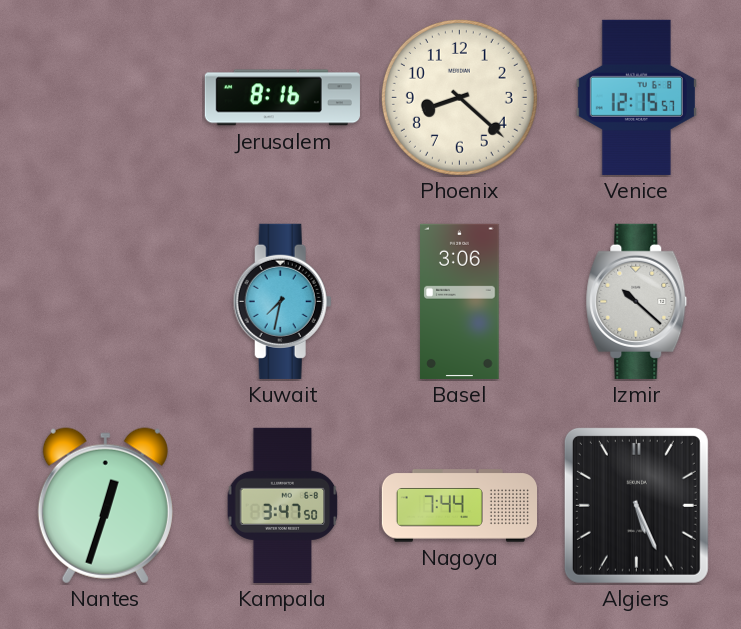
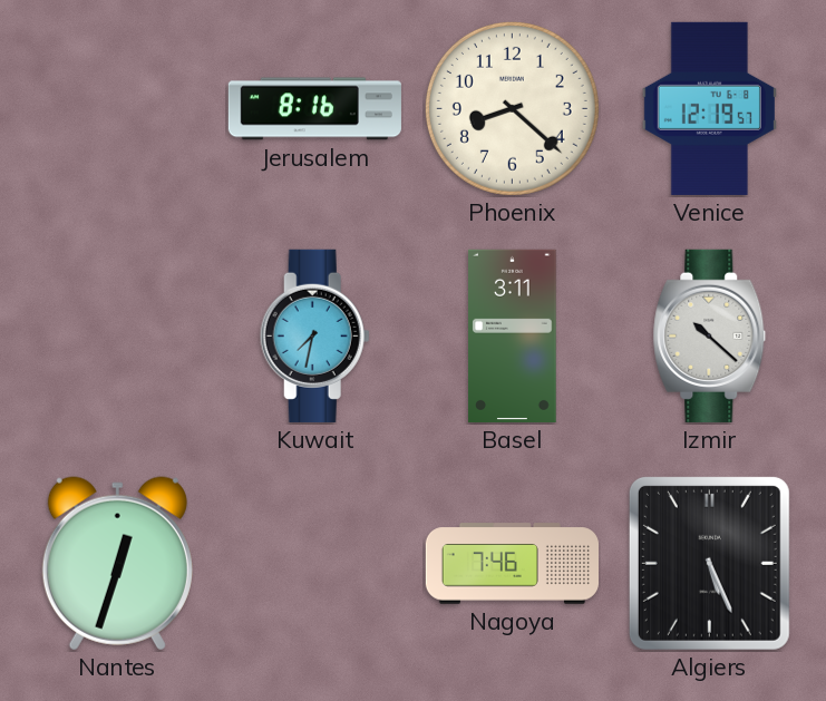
Venice: 12:15 -> 12:19 (709, 108)
Basel: 3:06 -> 3:11 (513, 335)
Kampala: 3:47 -> none (283, 505)
Nagoya: 7:44 -> 7:46 (512, 564)
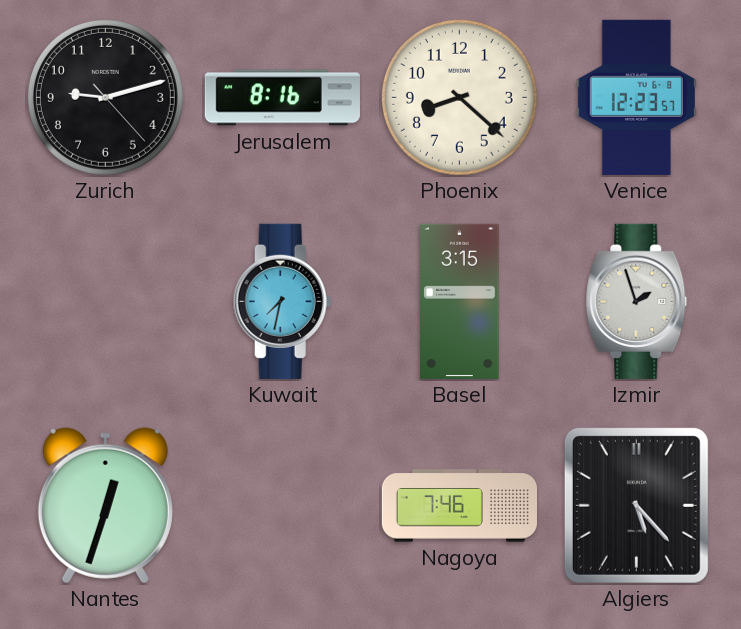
Zurich: none -> 9:12 (105, 97)
Venice: 12:19 -> 12:23 (636, 97)
Basel: 3:11 -> 3:15 (460, 301)
Izmir: 10:22 -> 1:57 (637, 301)
Algiers: 5:26 -> 5:23 (636, 505)
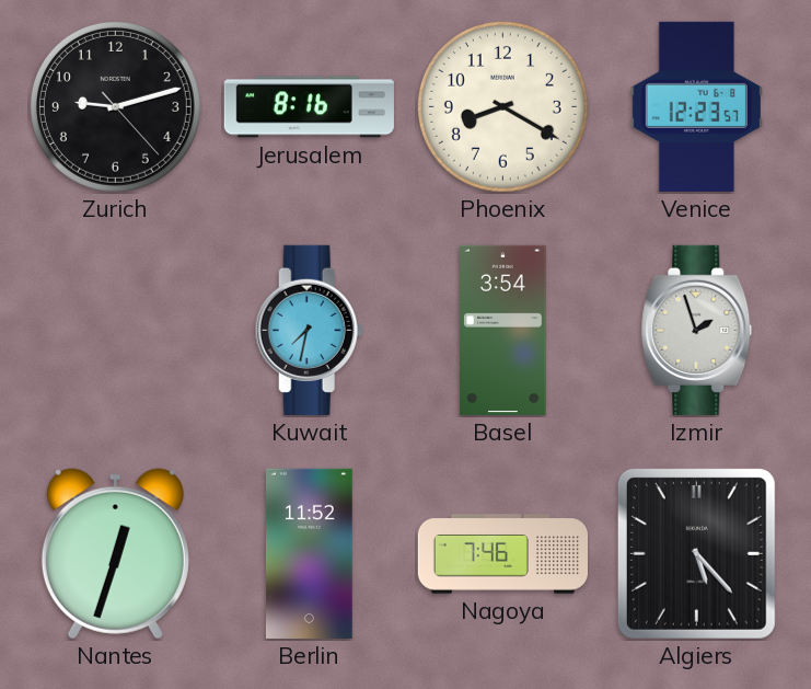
Phoenix: 8:22 -> 8:20 (502, 106)
Basel: 3:15 -> 3:54 (503, 330)
Berlin: none -> 11:52 (310, 553)
